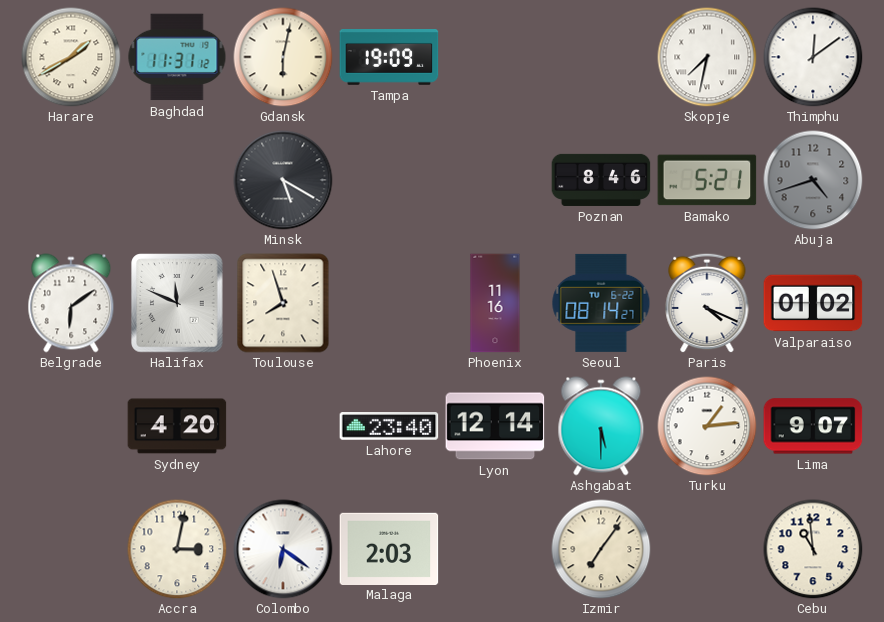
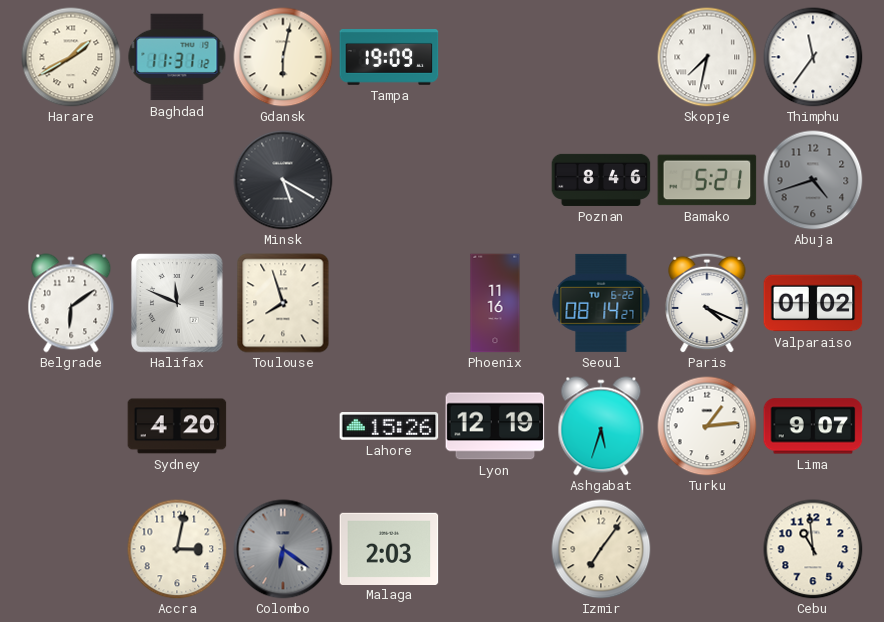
Thimphu: 12:09 -> 11:36 (813, 57)
Lahore: 23:40 -> 15:26 (389, 426)
Lyon: 12:14 -> 12:19 (495, 426)
Ashgabat: 5:30 -> 5:33 (601, 426)
Colombo dial: white -> grey (283, 549)
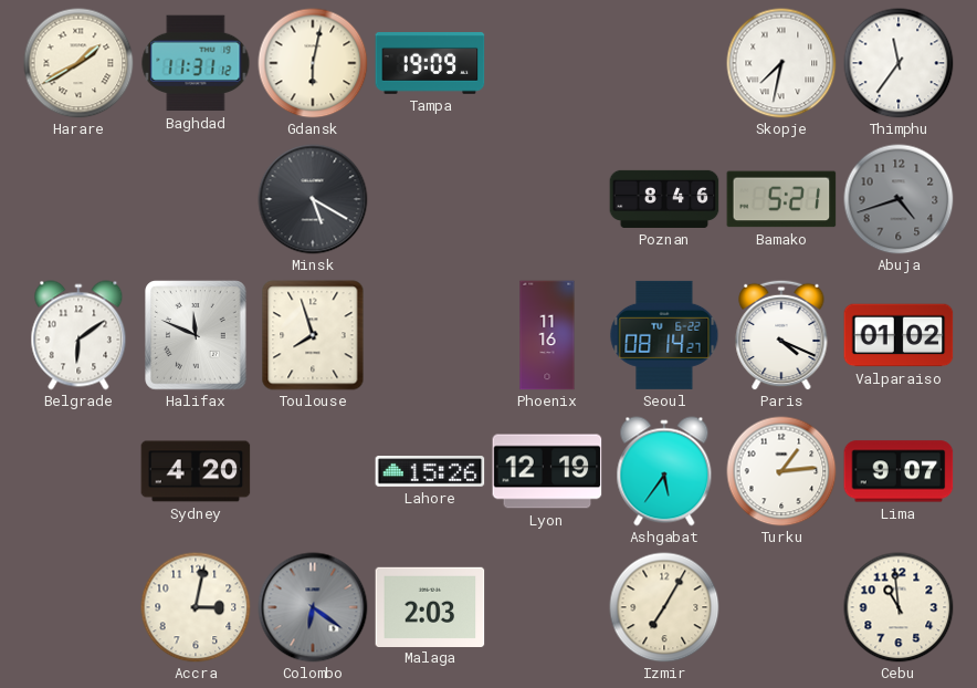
Ashgabat: 5:33 -> 5:36 (664, 471)
Izmir: 7:06 -> 7:05 (664, 607)
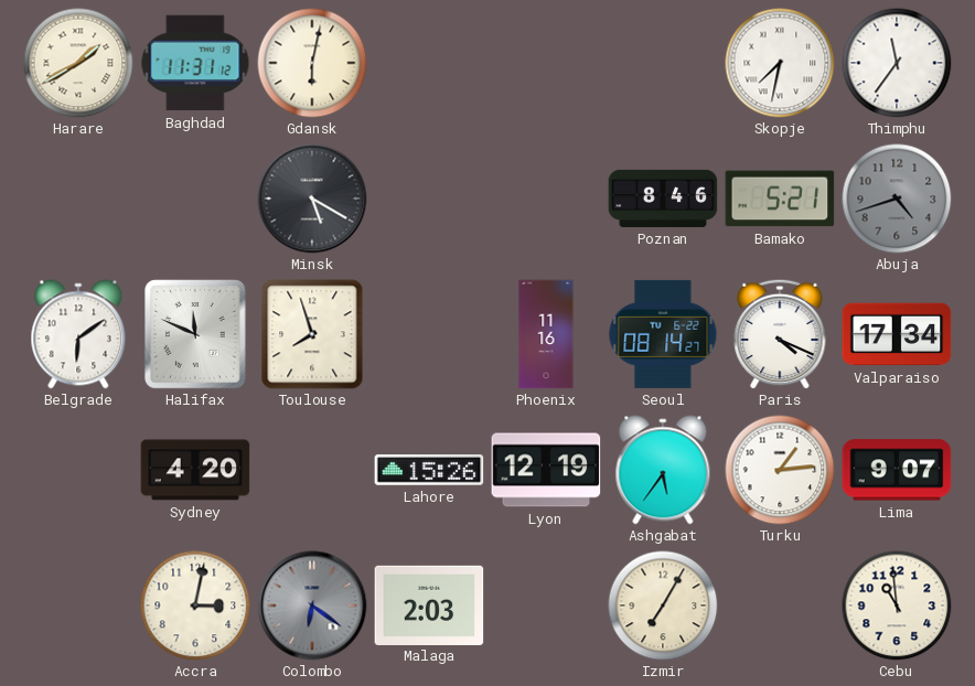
Tampa: 19:09 -> none (430, 64)
Valparaiso: 01:02 -> 17:34 (897, 334)
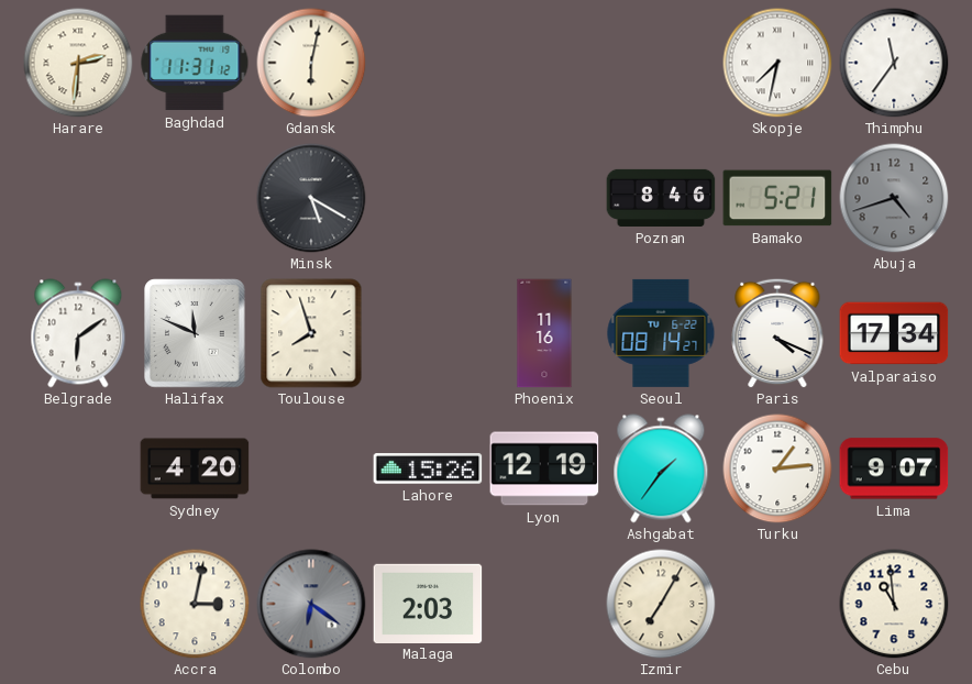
Harare: 1:40 -> 2:31 (78, 63)
Ashgabat: 5:36 -> 1:36 (661, 468)
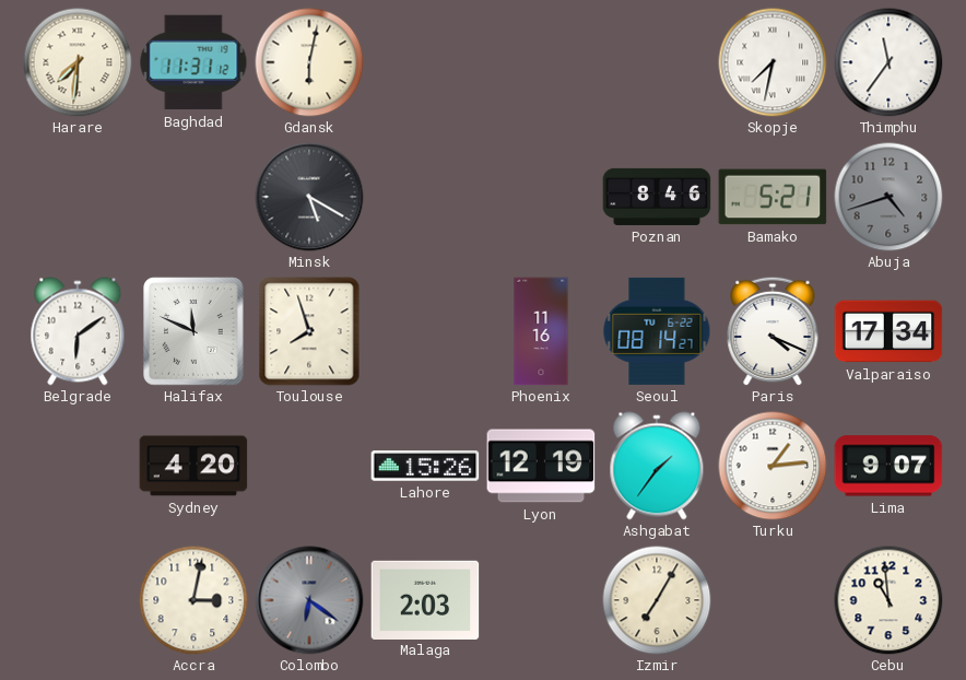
Harare: 2:31 -> 7:31 (78, 62)
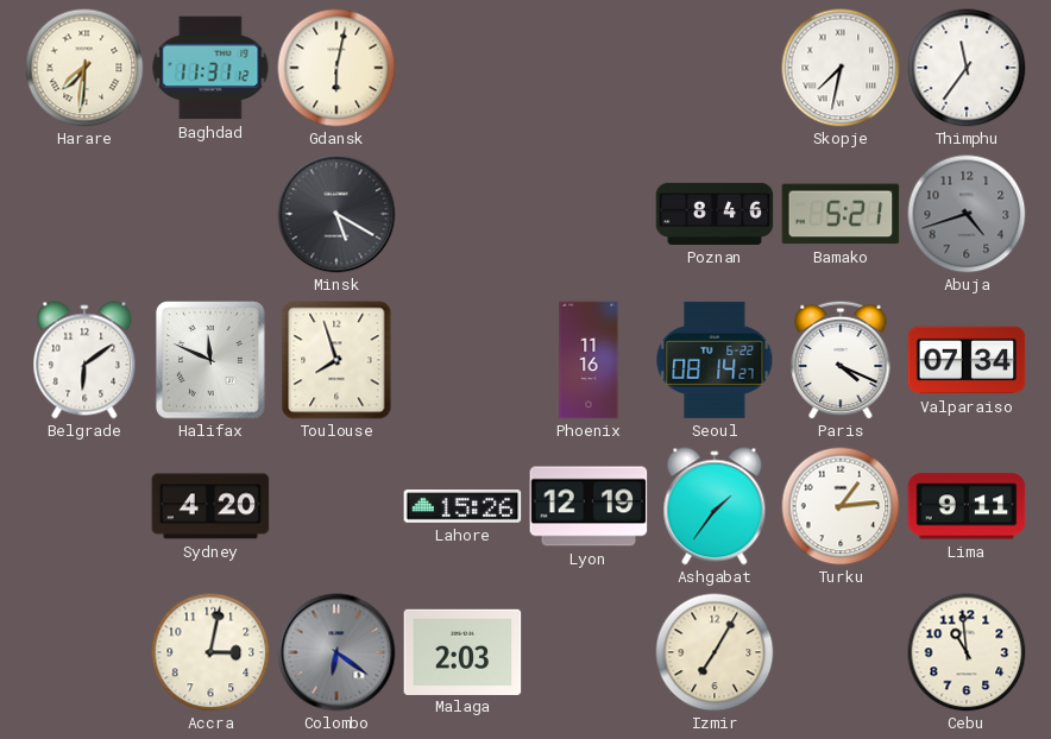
Valparaiso: 17:34 -> 07:34 (967, 360)
Lima: 9:07 -> 9:11 (967, 506)
